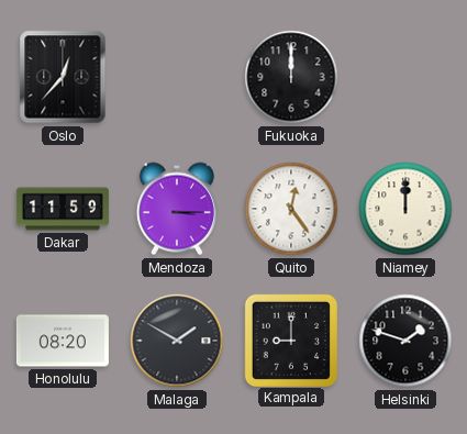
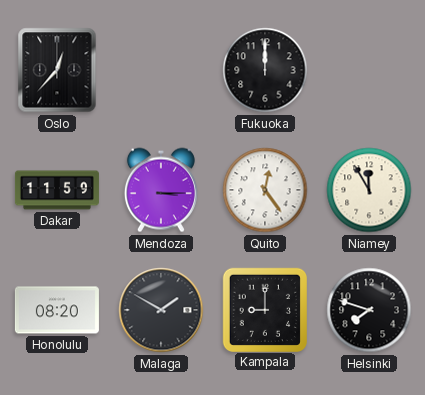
Niamey: 12:00 -> 11:55 (369, 190)
Helsinki: 1:48 -> 7:48 (369, 310)
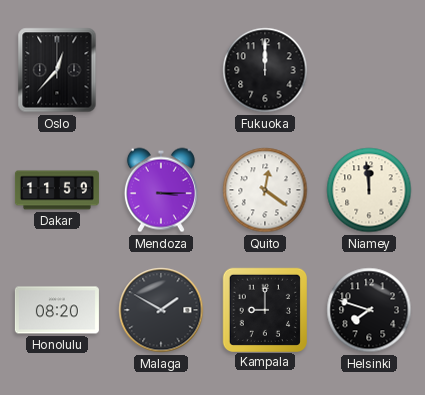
Quito: 12:24 -> 12:21 (265, 190)
Niamey: 11:55 -> 11:59 (369, 190)
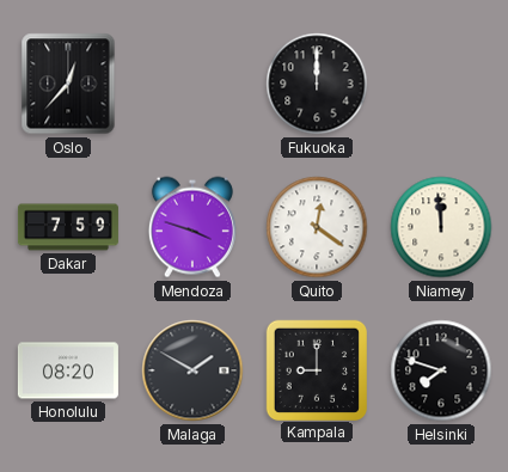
Dakar: 11:59 -> 7:59 (68, 227)
Mendoza: 3:15 -> 3:48 (192, 227)
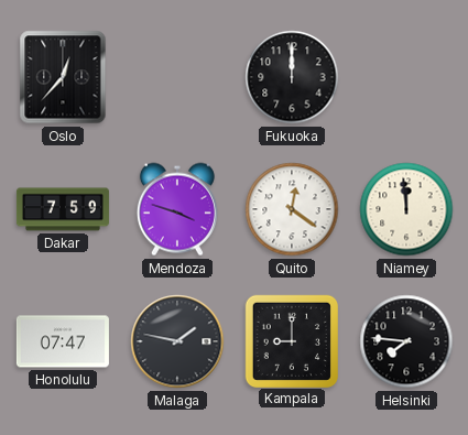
Honolulu: 08:20 -> 07:47 (63, 341)
Malaga: 1:50 -> 1:47 (177, 341)
Helsinki: 7:48 -> 7:46 (406, 341)
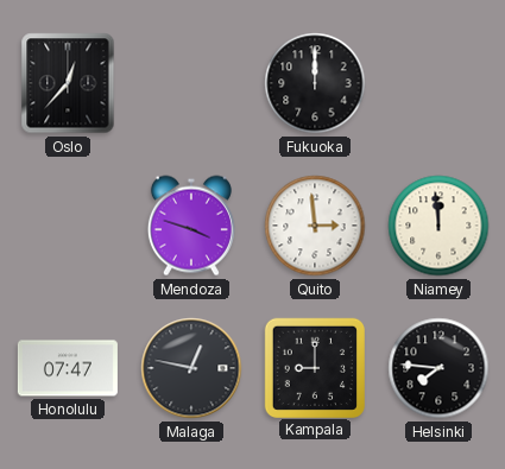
Dakar: 7:59 -> none (63, 209)
Quito: 12:21 -> 2:59 (315, 226)
Malaga: 1:47 -> 12:47 (191, 368)
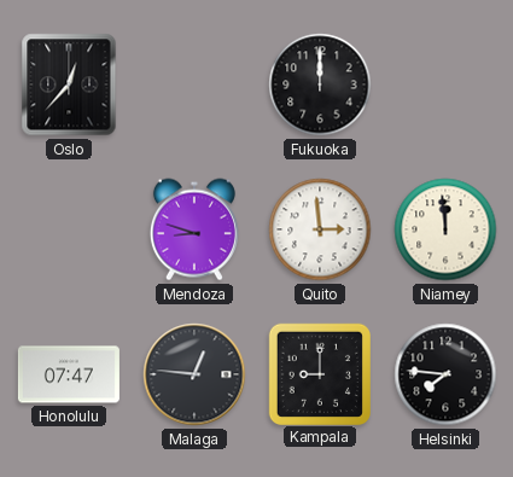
Mendoza: 3:48 -> 8:48 (194, 229)
Malaga: 12:47 -> 12:46 (194, 374)
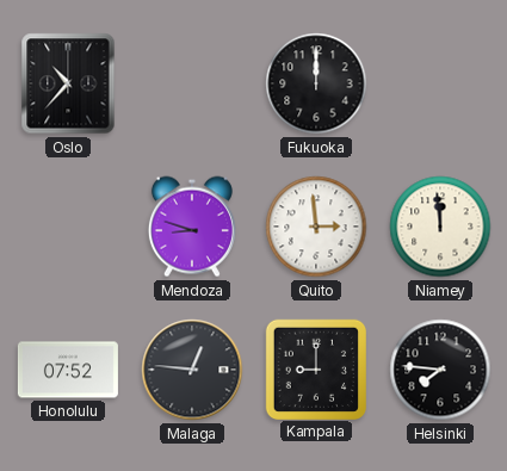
Oslo: 12:37 -> 10:37 (68, 83)
Honolulu: 07:47 -> 07:52 (68, 370)
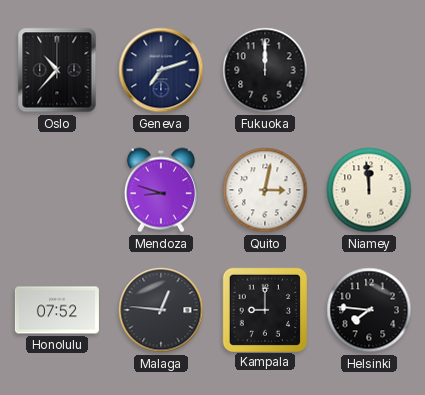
Geneva: none -> 7:12 (161, 70)
Quito: 2:59 -> 3:02 (265, 190)
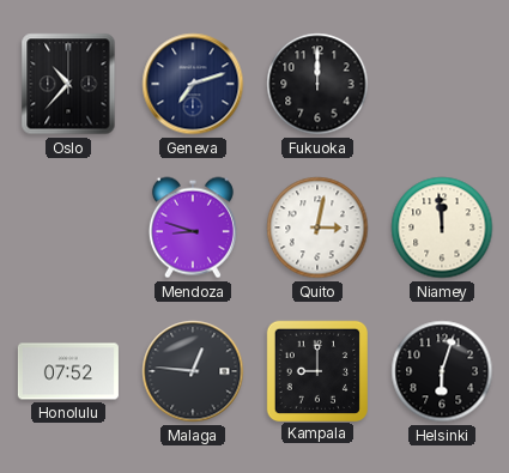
Helsinki: 7:46 -> 6:03 (442, 371)
